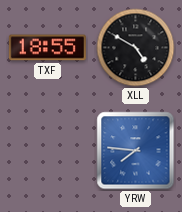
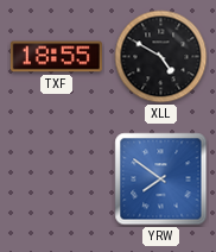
YRW: 7:46 -> 7:51 (161, 179)
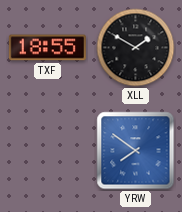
XLL: 4:50 -> 1:50 (136, 48)
